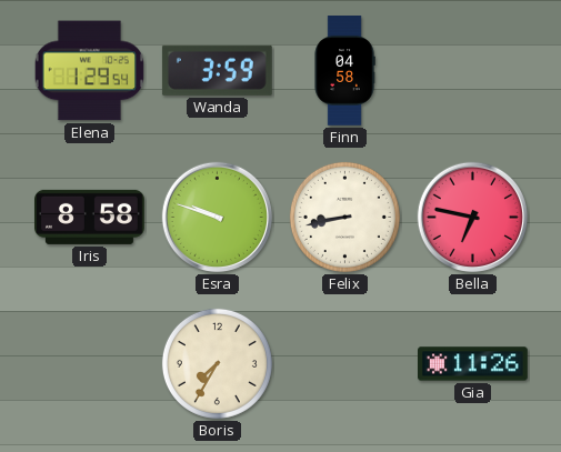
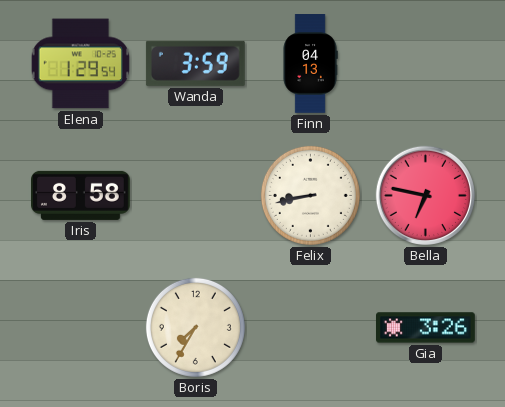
Finn: 04:58 -> 04:13 (310, 64)
Esra: 9:48 -> none (217, 217)
Gia: 11:26 -> 3:26 (426, 328)
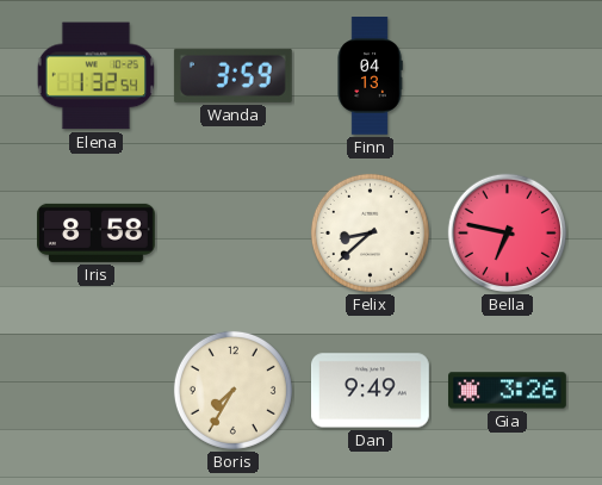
Elena: 1:29 -> 1:32 (95, 76)
Felix: 8:43 -> 8:38 (370, 232)
Dan: none -> 9:49 (371, 391)
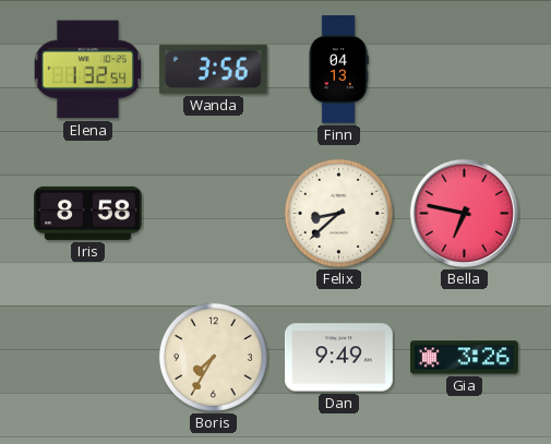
Wanda: 3:59 -> 3:56 (213, 69)
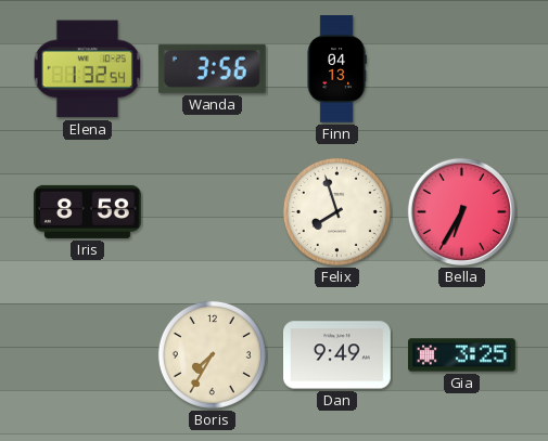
Felix: 8:38 -> 7:57 (336, 211)
Bella: 6:47 -> 6:35 (461, 211)
Gia: 3:26 -> 3:25 (462, 355)
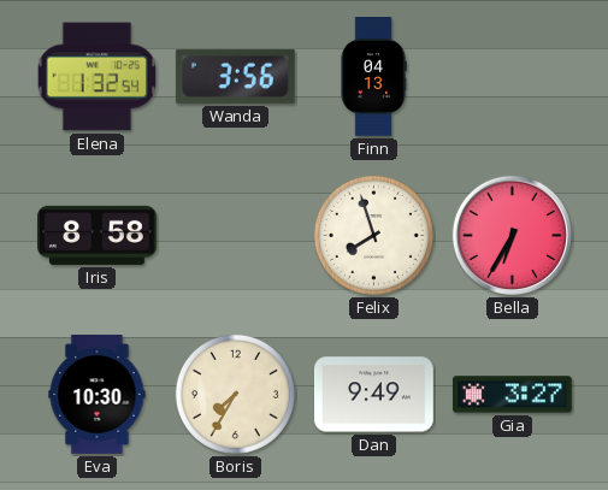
Eva: none -> 10:30 (98, 395)
Gia: 3:25 -> 3:27 (513, 395)
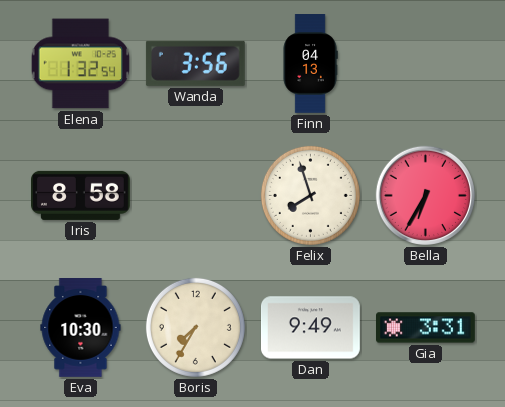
Gia: 3:27 -> 3:31 (426, 328)
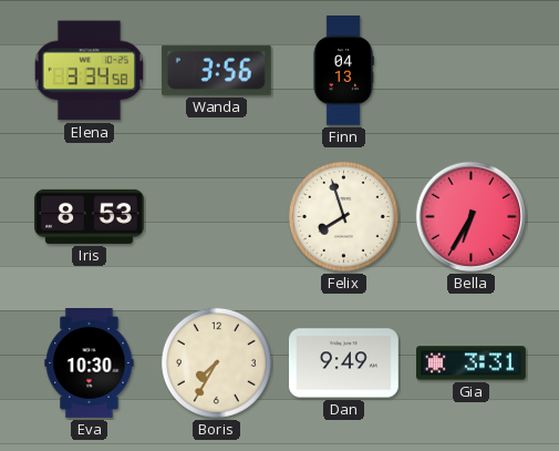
Elena: 1:32 -> 3:34 (89, 71)
Iris: 8:58 -> 8:53 (90, 216)
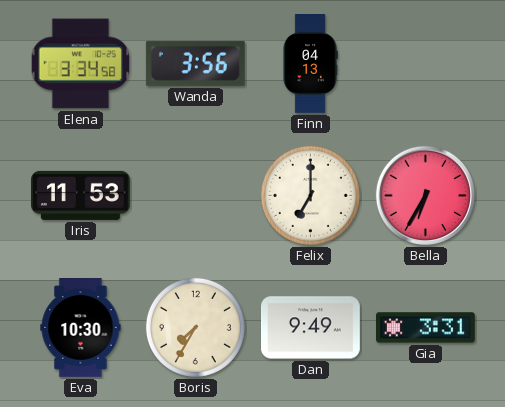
Iris: 8:53 -> 11:53 (81, 195)
Felix: 7:57 -> 7:00 (310, 195)
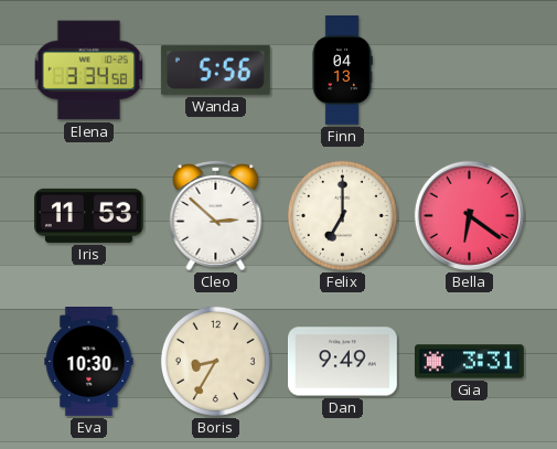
Wanda: 3:56 -> 5:56 (215, 70)
Cleo: none -> 2:52 (216, 215)
Bella: 6:35 -> 6:21 (469, 215)
Boris: 7:35 -> 8:35 (215, 361)
